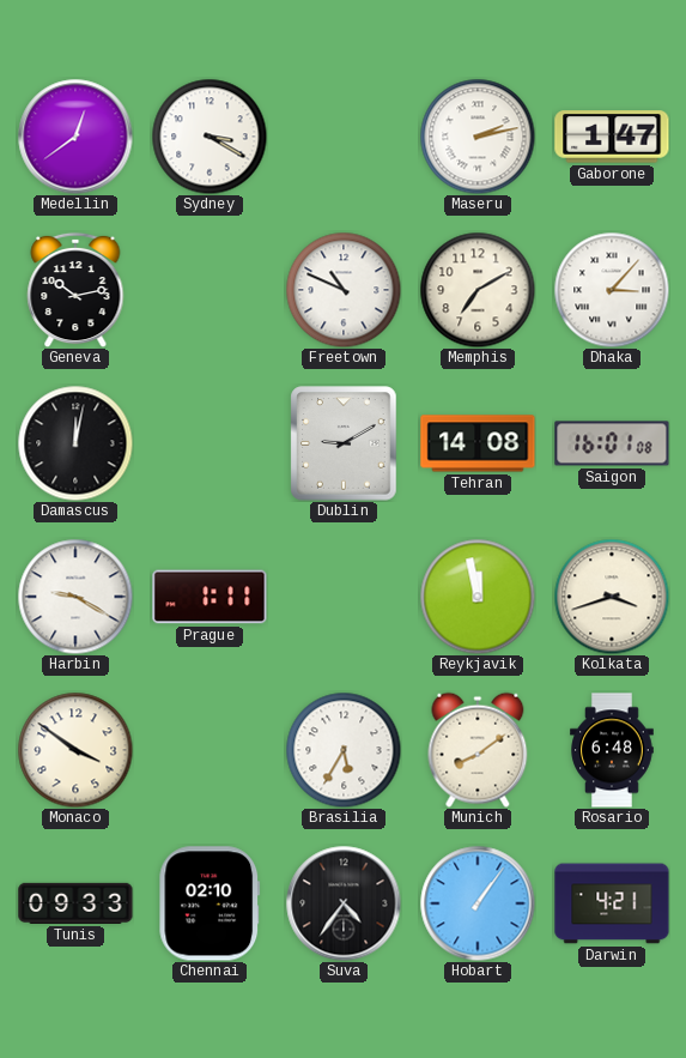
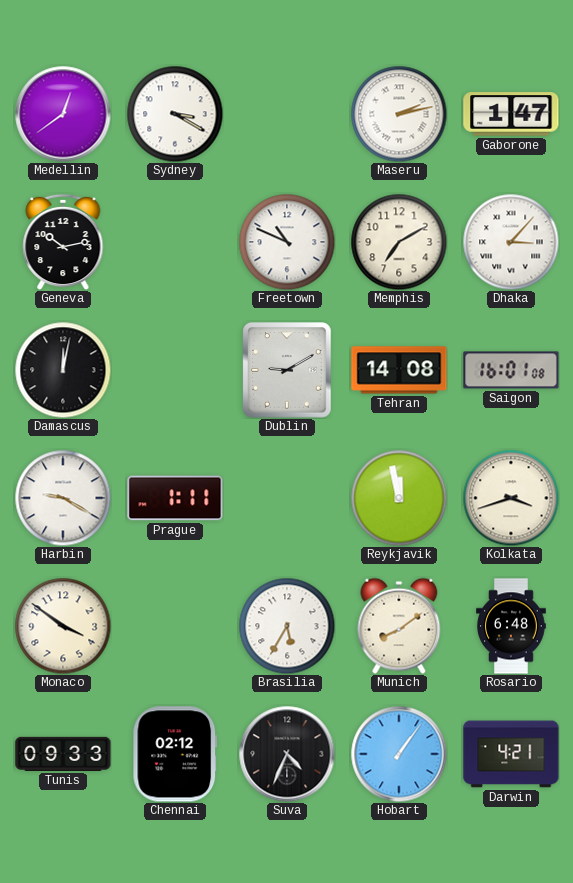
Chennai: 02:10 -> 02:12 (175, 754)
Suva: 4:36 -> 4:34 (287, 754)
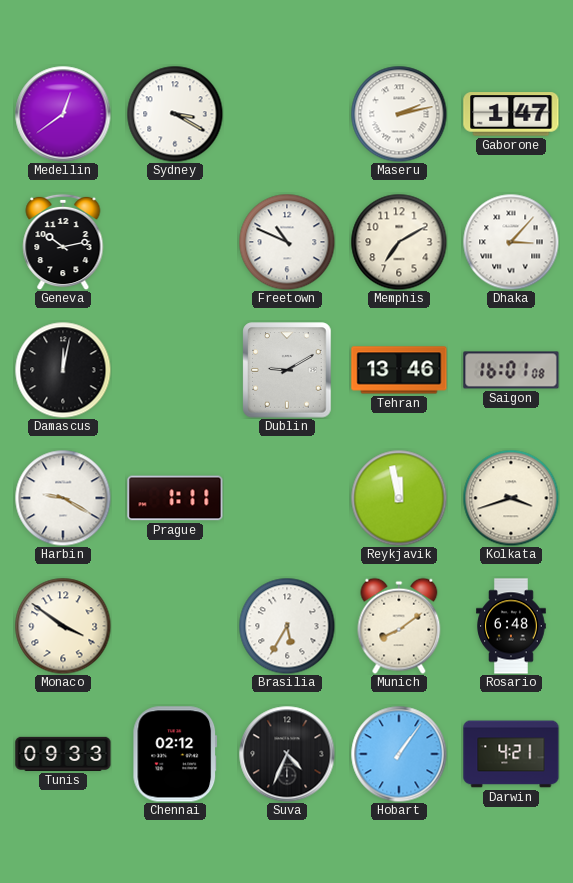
Tehran: 14:08 -> 13:46 (399, 370)
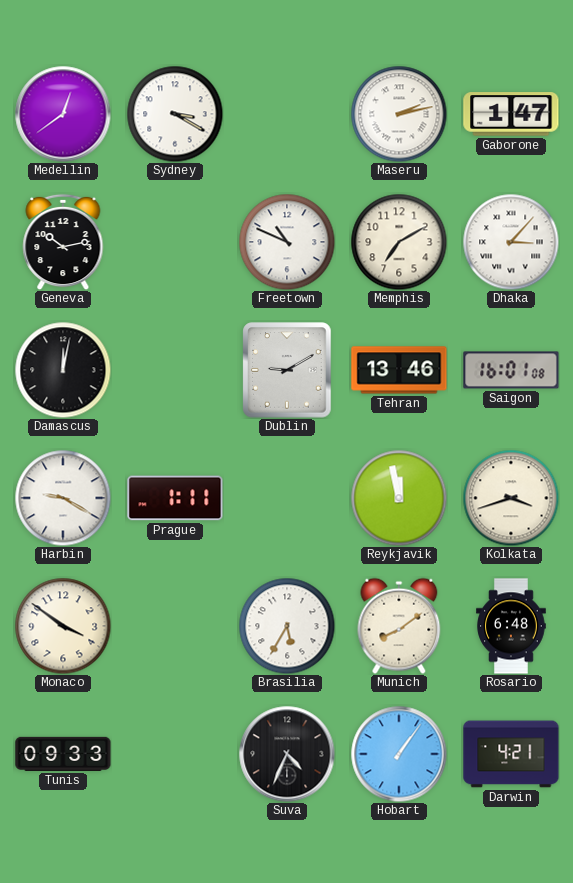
Chennai: 02:12 -> none (175, 754)
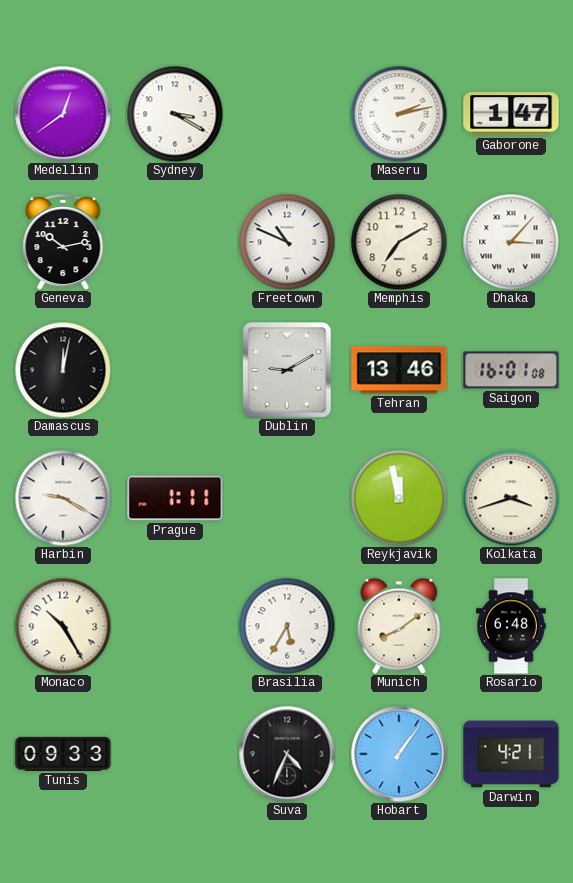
Monaco: 3:51 -> 10:25 (63, 626)
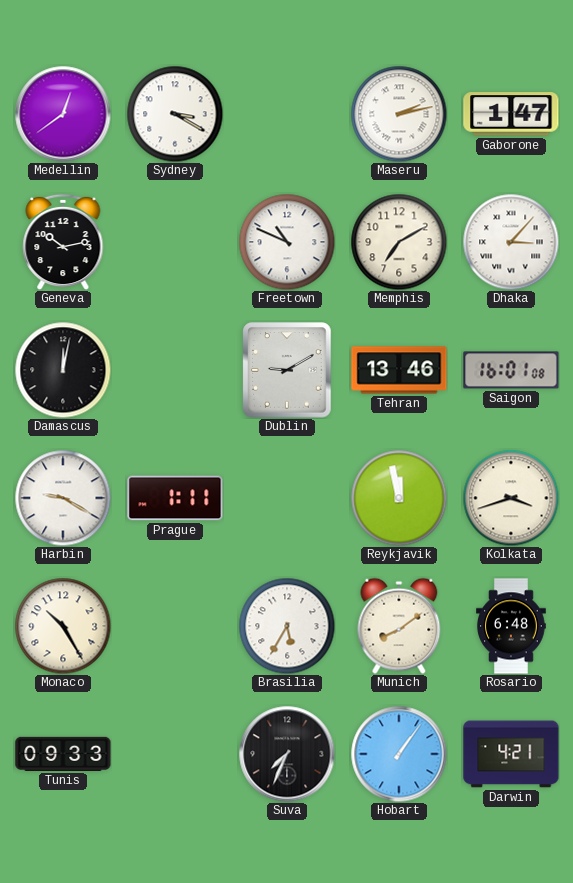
Suva: 4:34 -> 7:34 (287, 754)
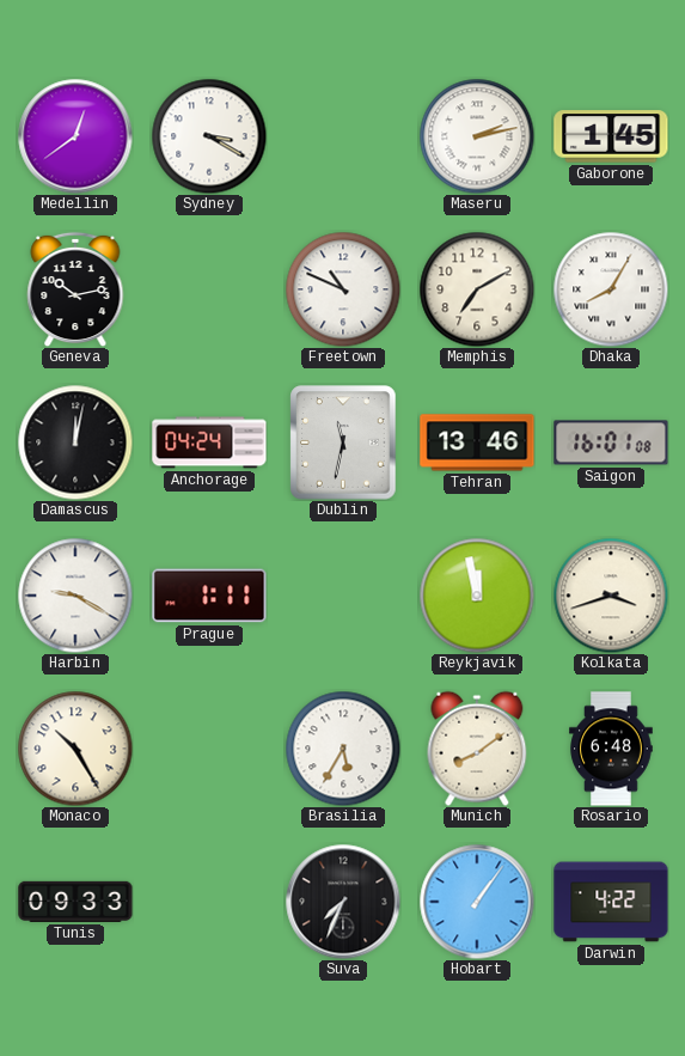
Gaborone: 1:47 -> 1:45 (611, 136)
Dhaka: 3:07 -> 8:05 (611, 289)
Anchorage: none -> 04:24 (209, 442)
Dublin: 9:10 -> 11:32 (343, 442)
Darwin: 4:21 -> 4:22 (611, 902)
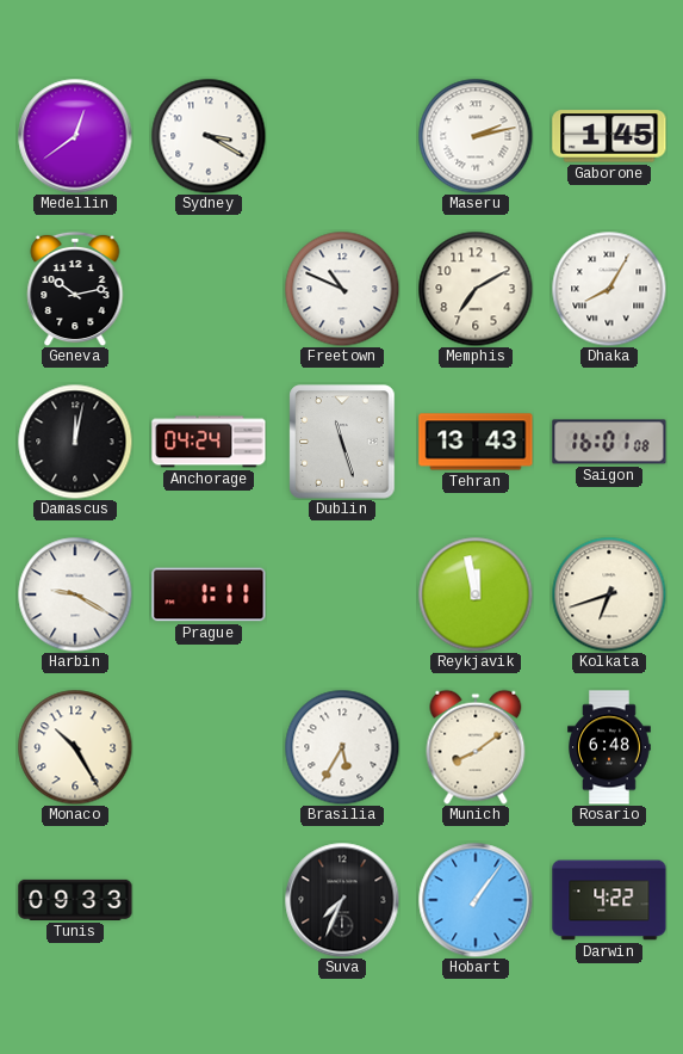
Dublin: 11:32 -> 11:27 (342, 442)
Tehran: 13:46 -> 13:43 (476, 442)
Kolkata: 3:42 -> 6:42 (609, 594)
